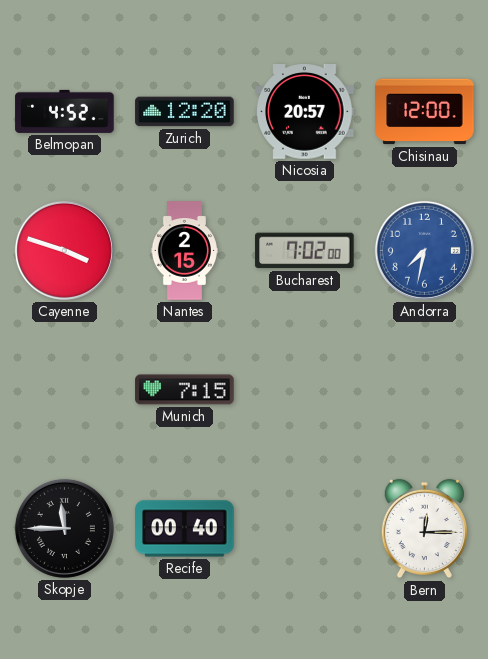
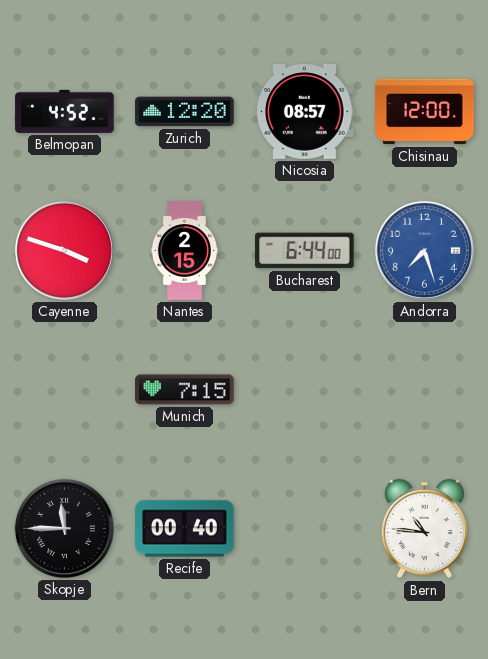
Nicosia: 20:57 -> 08:57 (305, 112)
Bucharest: 7:02 -> 6:44 (305, 251)
Andorra: 7:32 -> 7:27 (424, 250)
Bern: 12:15 -> 10:46 (424, 529)
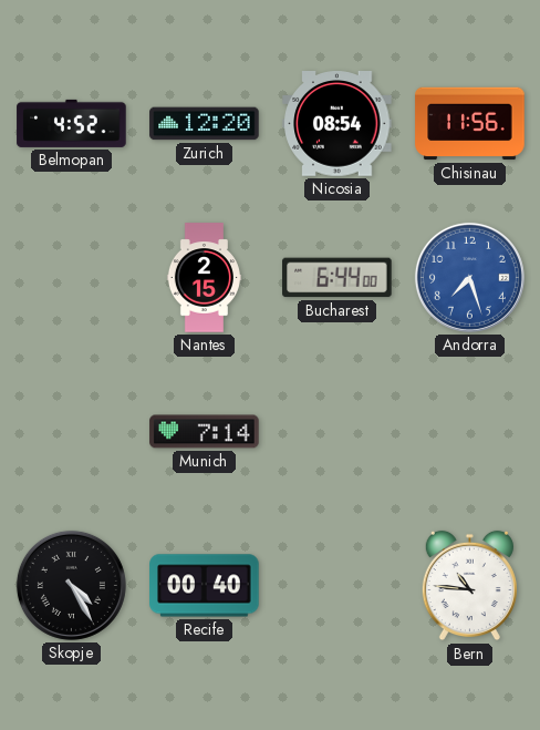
Nicosia: 08:57 -> 08:54 (337, 124)
Chisinau: 12:00 -> 11:56 (470, 124)
Cayenne: 3:48 -> none (64, 250)
Munich: 7:15 -> 7:14 (205, 432)
Skopje: 11:45 -> 4:25 (71, 585)
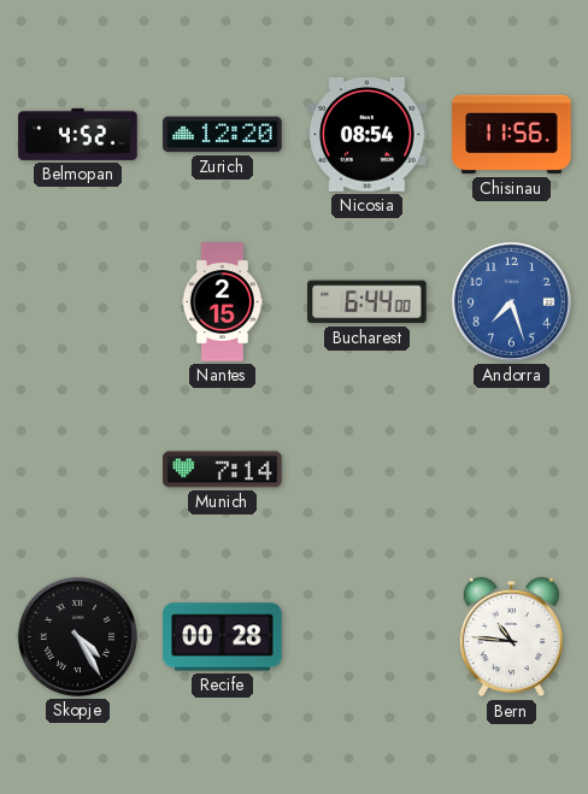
Recife: 00:40 -> 00:28 (223, 637)
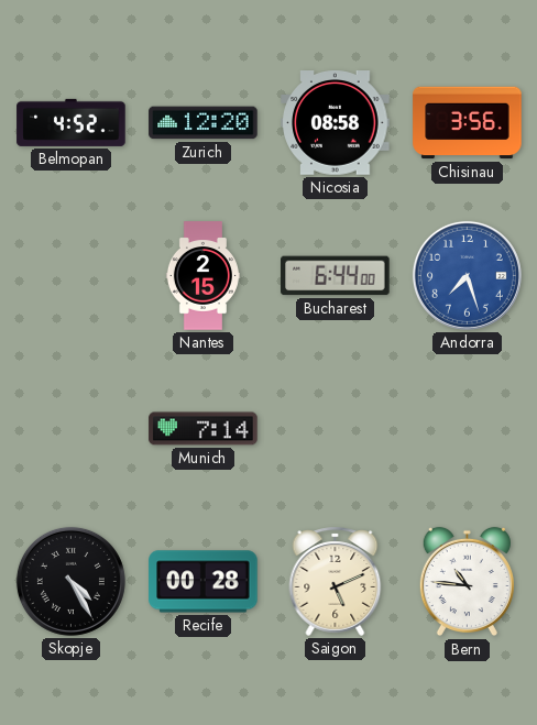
Nicosia: 08:54 -> 08:58 (336, 123)
Chisinau: 11:56 -> 3:56 (468, 123)
Saigon: none -> 5:11 (336, 581)
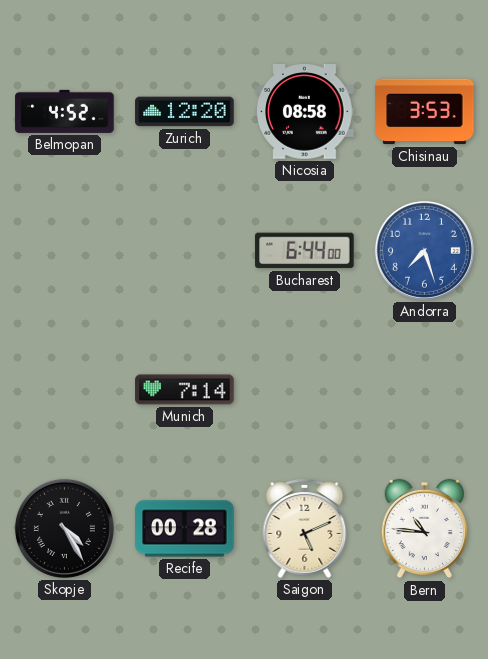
Chisinau: 3:56 -> 3:53 (425, 112)
Nantes: 2:15 -> none (202, 276)
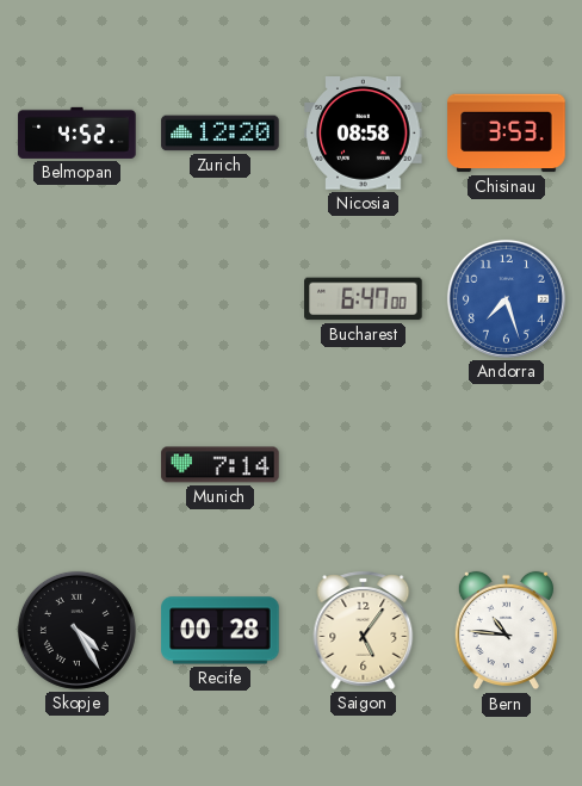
Bucharest: 6:44 -> 6:47 (364, 299)
Saigon: 5:11 -> 5:06 (364, 630)
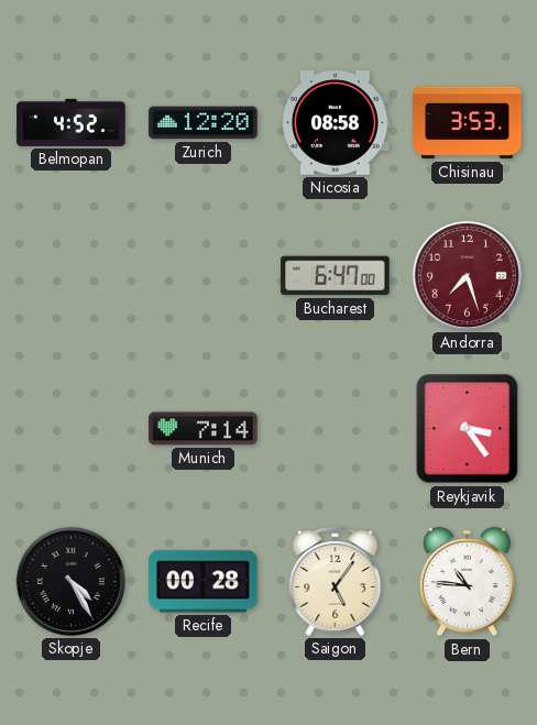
Andorra dial: blue -> burgundy (467, 275)
Reykjavik: none -> 3:24 (468, 429)
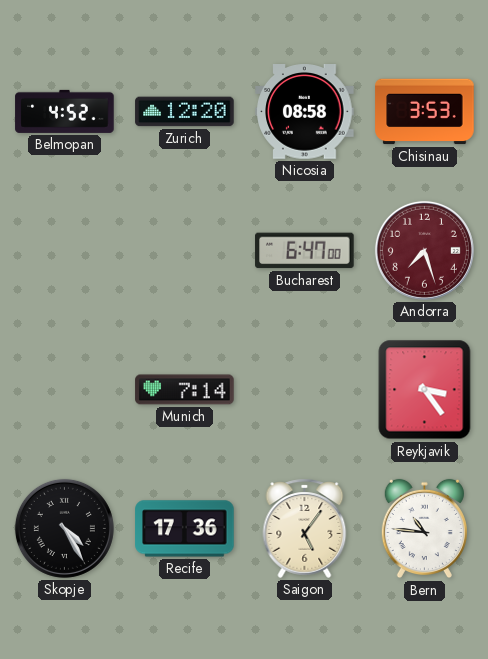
Recife: 00:28 -> 17:36 (185, 529)
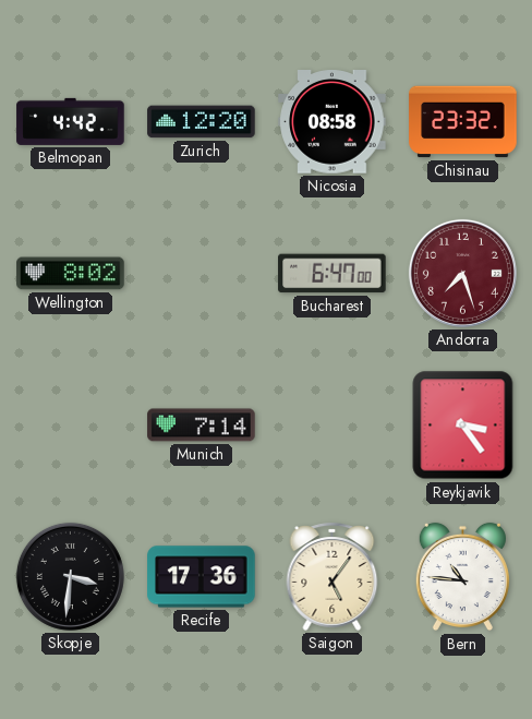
Belmopan: 4:52 -> 4:42 (71, 121)
Chisinau: 3:53 -> 23:32 (463, 122)
Wellington: none -> 8:02 (71, 274)
Skopje: 4:25 -> 3:31 (70, 576)
